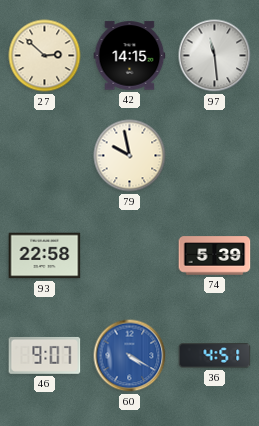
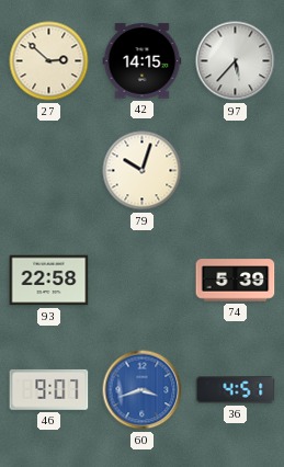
97: 11:29 -> 5:37 (236, 61)
79: 9:58 -> 10:03 (143, 171)
60: 4:20 -> 3:42 (143, 390)
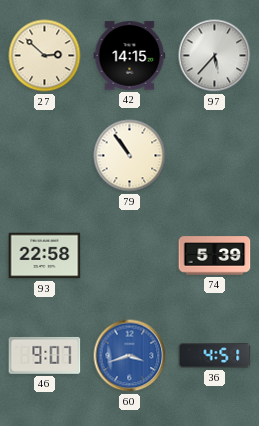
79: 10:03 -> 10:54 (130, 156)
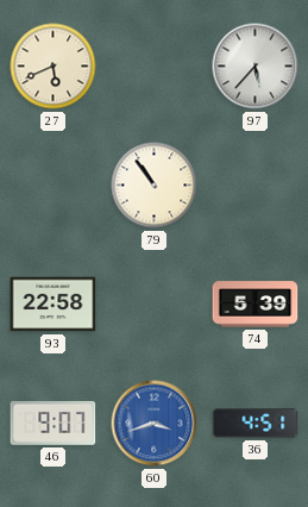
27: 2:52 -> 5:41 (54, 67)
42: 14:15 -> none (130, 56)
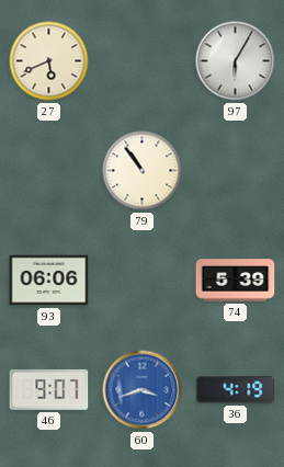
97: 5:37 -> 6:05 (236, 61)
93: 22:58 -> 06:06 (49, 281)
36: 4:51 -> 4:19 (236, 390)
